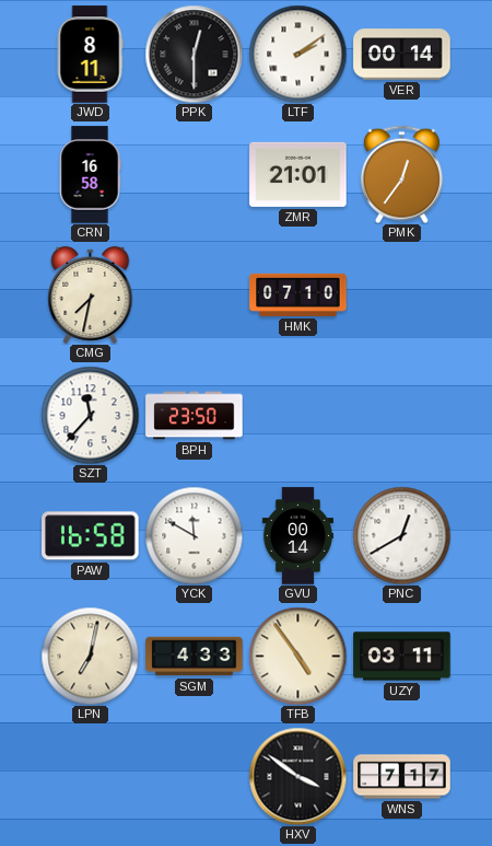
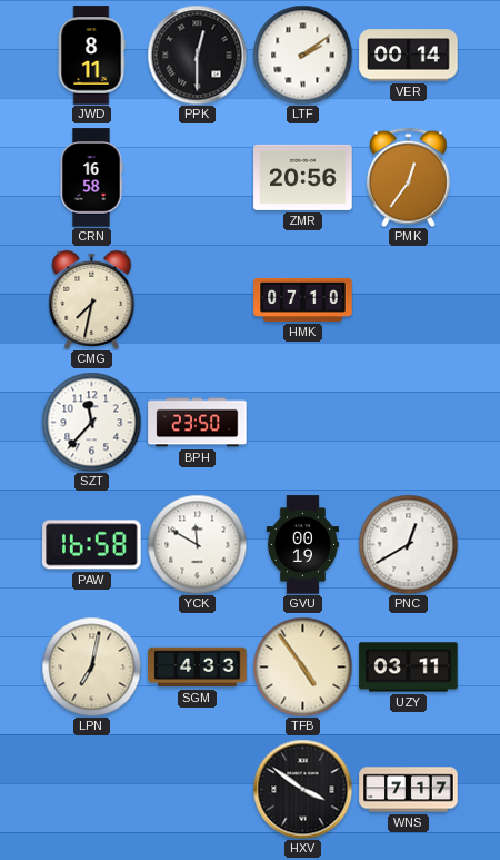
ZMR: 21:01 -> 20:56 (303, 177)
GVU: 00:14 -> 00:19 (302, 545)
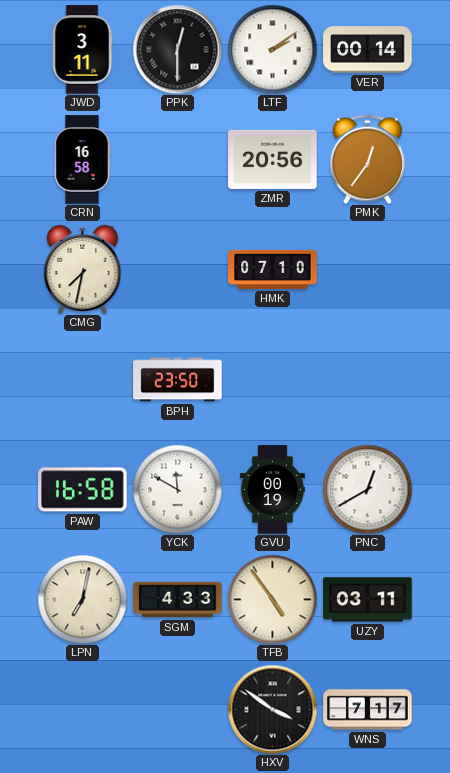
JWD: 8:11 -> 3:11 (82, 50)
SZT: 11:37 -> none (91, 422)
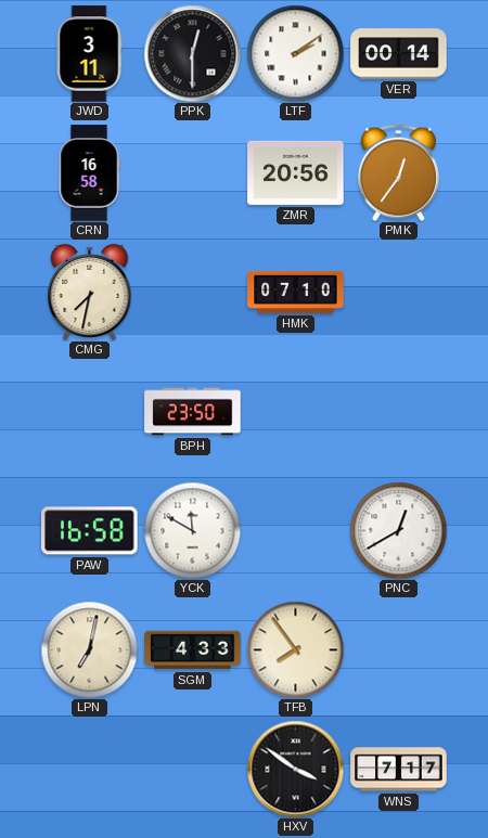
GVU: 00:19 -> none (272, 490)
TFB: 4:54 -> 7:54 (295, 649)
UZY: 03:11 -> none (368, 600)
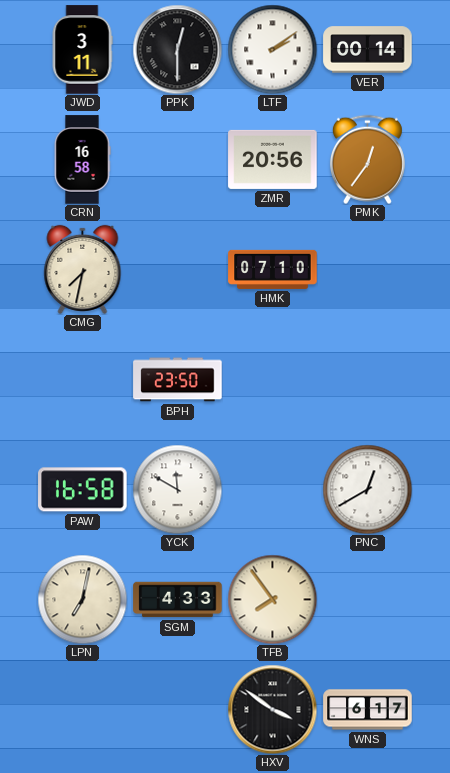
WNS: 7:17 -> 6:17 (368, 710)
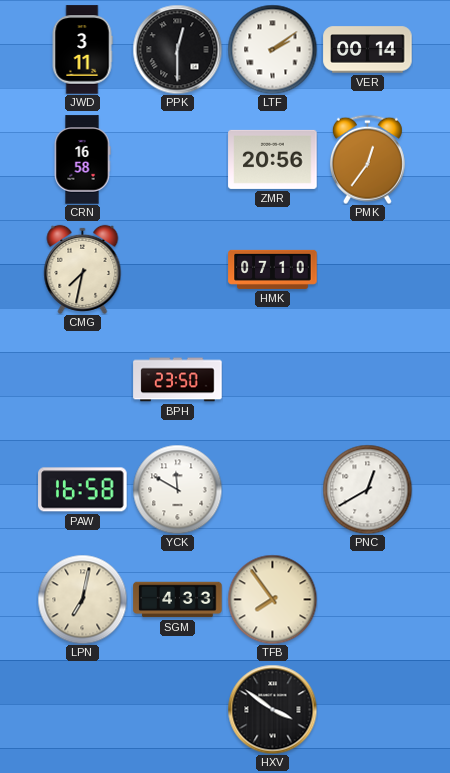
WNS: 6:17 -> none (368, 710)
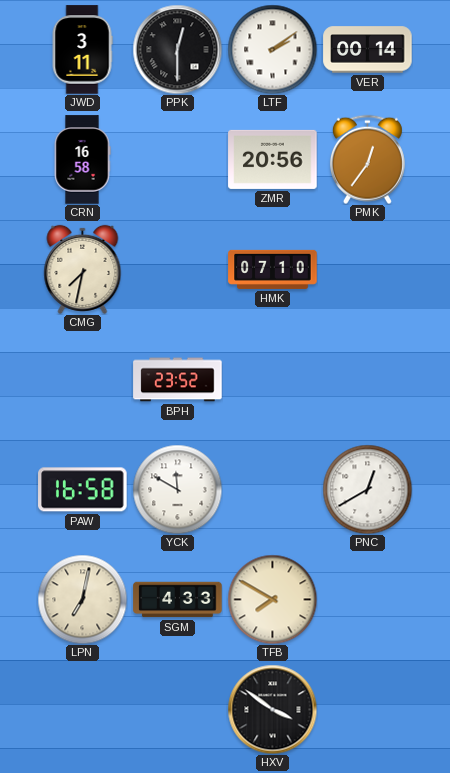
BPH: 23:50 -> 23:52 (178, 380)
TFB: 7:54 -> 7:50 (272, 599)
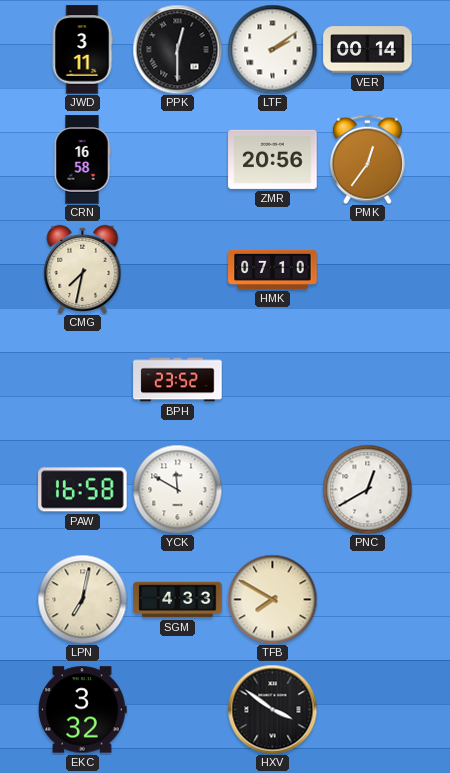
EKC: none -> 3:32 (83, 710)
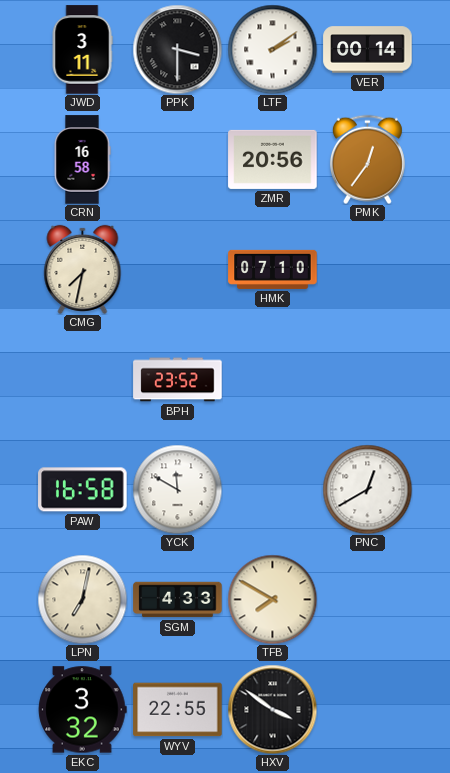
PPK: 12:30 -> 3:30 (177, 49)
WYV: none -> 22:55 (178, 710)
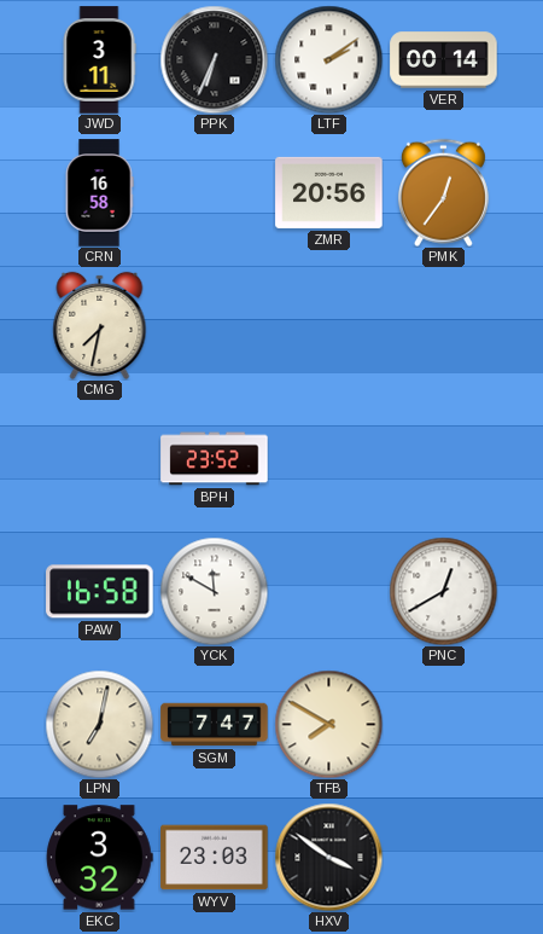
PPK: 3:30 -> 6:34 (214, 59)
HMK: 07:10 -> none (273, 269)
SGM: 4:33 -> 7:47 (215, 725)
WYV: 22:55 -> 23:03 (215, 858)
